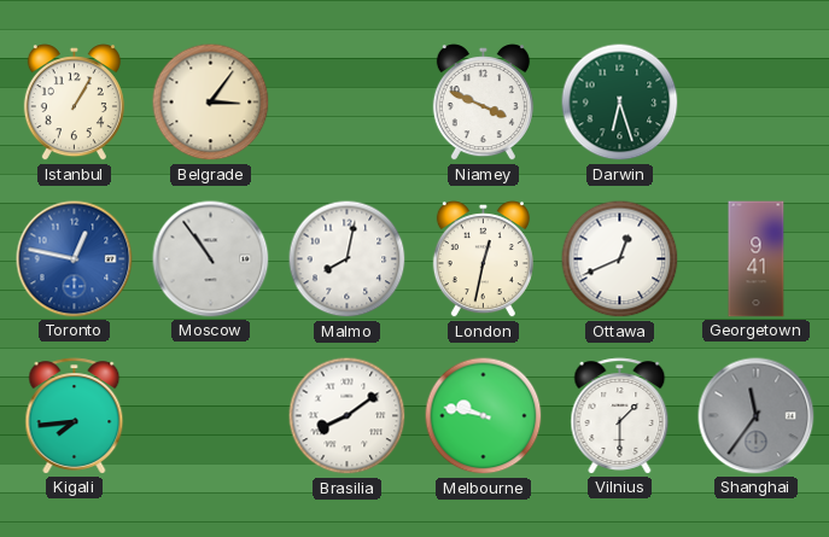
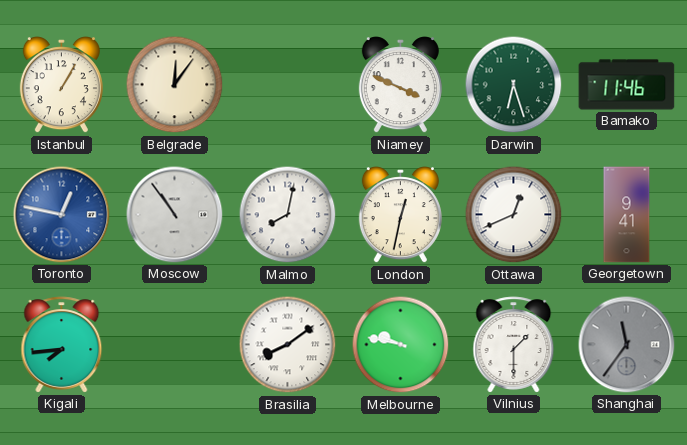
Belgrade: 3:06 -> 12:06 (175, 85)
Bamako: none -> 11:46 (627, 85)
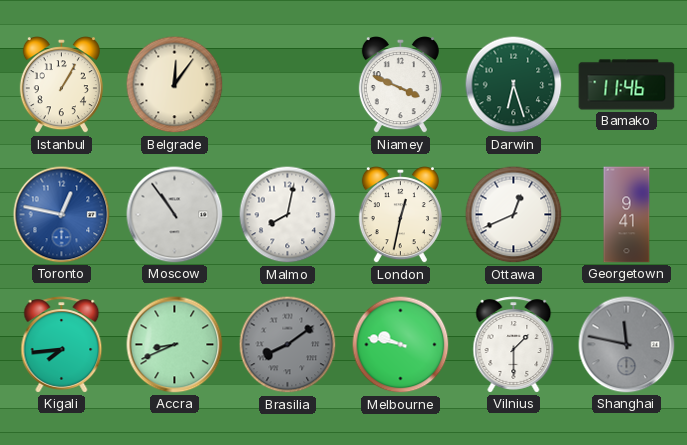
Accra: none -> 8:41 (175, 345)
Brasilia dial: white -> grey (288, 345)
Shanghai: 11:36 -> 11:47 (627, 345)
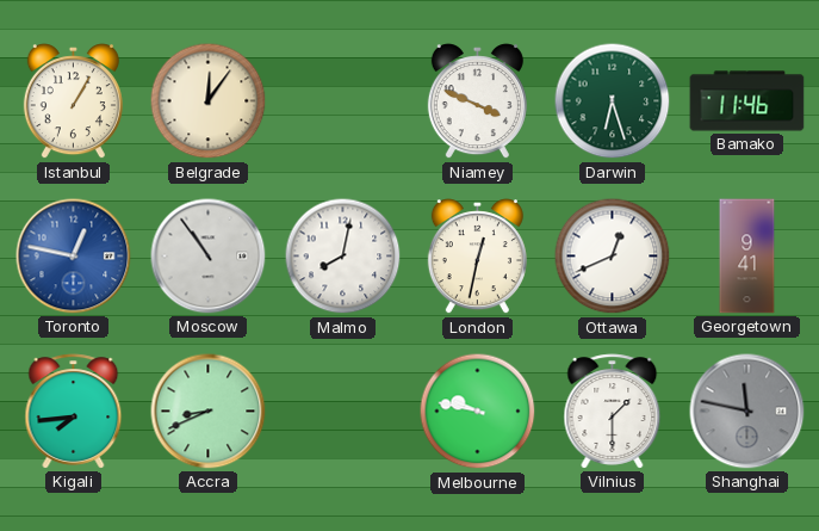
Brasilia: 8:09 -> none (288, 345)
